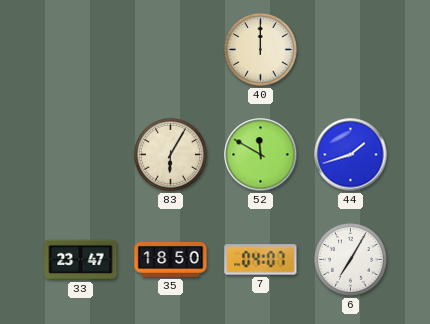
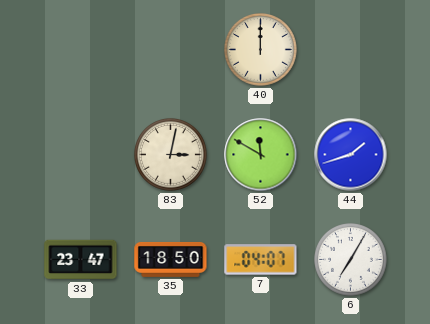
83: 6:05 -> 3:02 (171, 155)
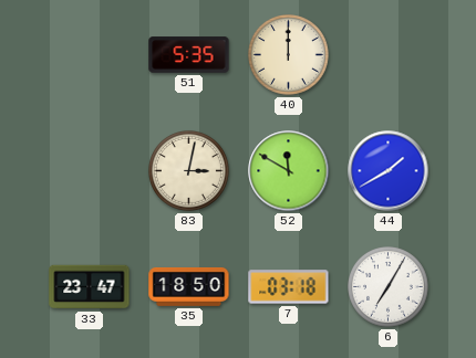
51: none -> 5:35 (189, 55)
44: 1:42 -> 1:40 (389, 171)
7: 04:07 -> 03:18 (289, 287)
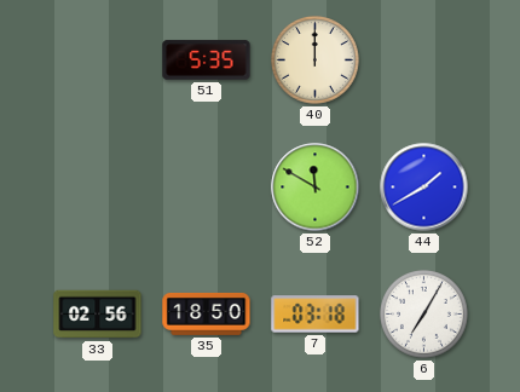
83: 3:02 -> none (189, 171)
33: 23:47 -> 02:56 (98, 315)
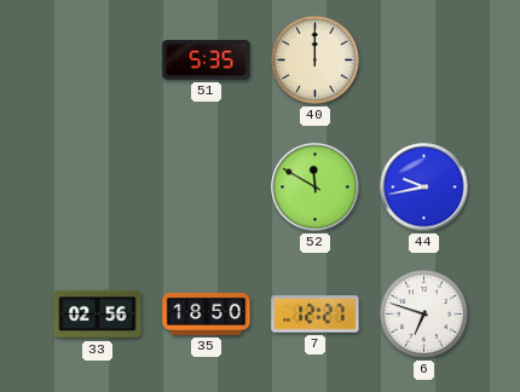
44: 1:40 -> 9:43 (424, 188)
7: 03:18 -> 12:27 (316, 315)
6: 7:05 -> 6:48 (424, 315)
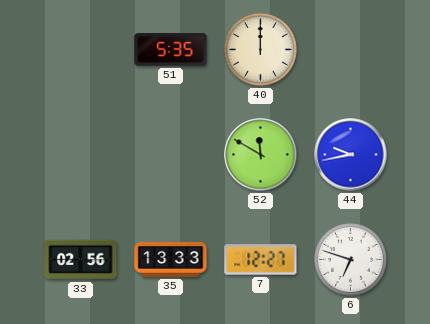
35: 18:50 -> 13:33 (171, 259)
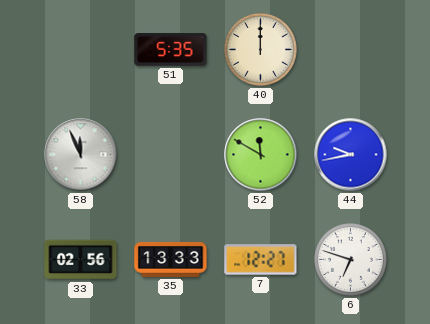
58: none -> 11:56 (81, 155)
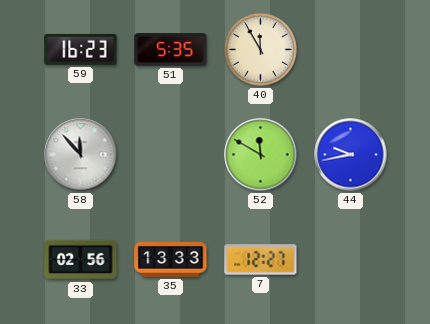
59: none -> 16:23 (81, 49)
40: 12:00 -> 11:55 (261, 50)
58: 11:56 -> 11:53 (81, 155)
6: 6:48 -> none (351, 260)
